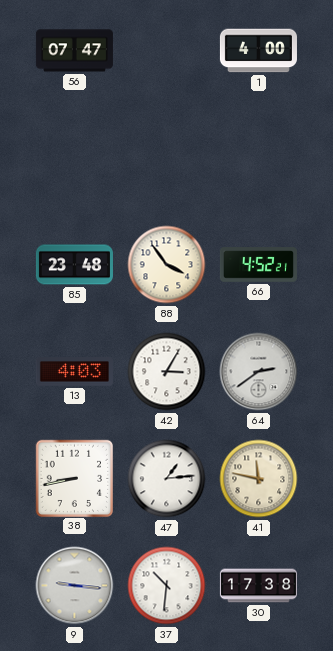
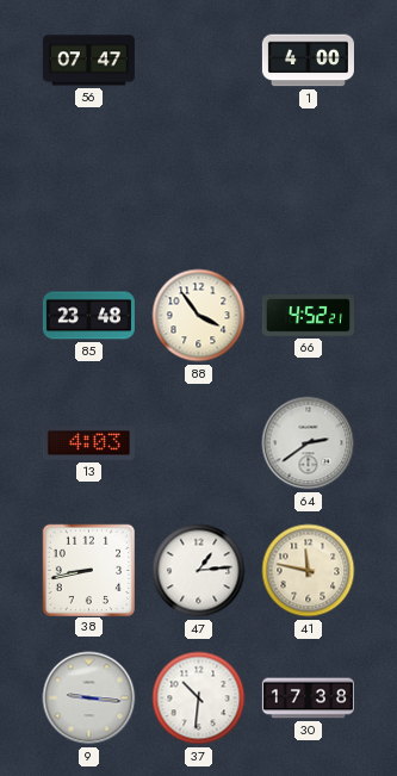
42: 3:05 -> none (167, 372)
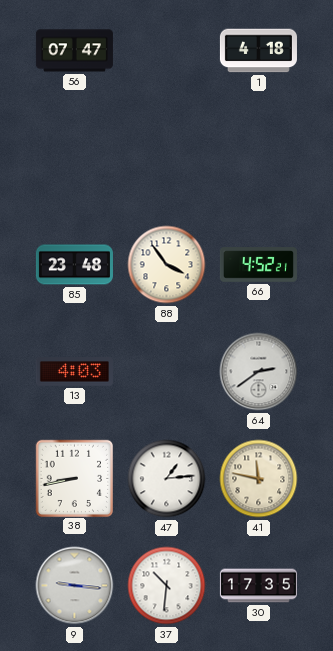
1: 4:00 -> 4:18 (258, 51)
30: 17:38 -> 17:35 (258, 586)
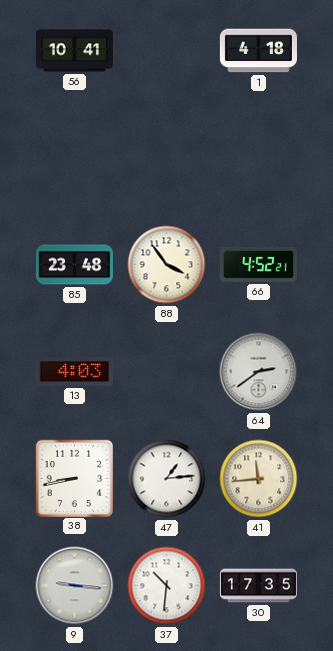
56: 07:47 -> 10:41 (74, 51)
41: 11:47 -> 11:44 (259, 479)
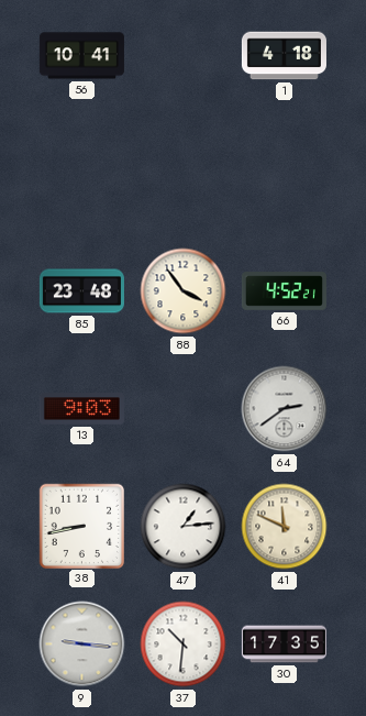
13: 4:03 -> 9:03 (81, 409)
41: 11:44 -> 11:49 (285, 527)
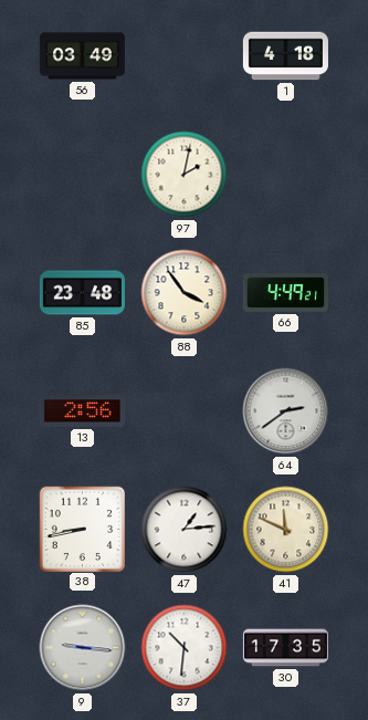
56: 10:41 -> 03:49 (82, 56)
97: none -> 2:02 (185, 175)
66: 4:52 -> 4:49 (285, 293)
13: 9:03 -> 2:56 (82, 411)
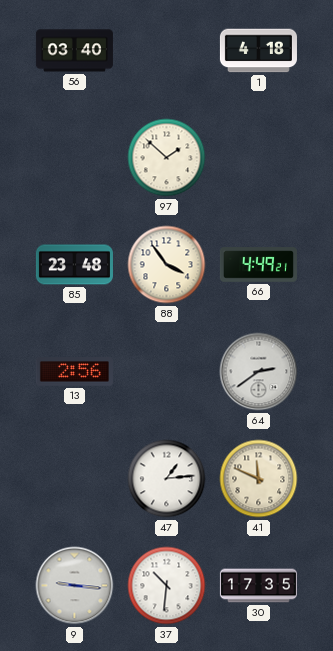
56: 03:49 -> 03:40 (74, 51)
97: 2:02 -> 1:52 (167, 158)
38: 8:43 -> none (82, 529)
